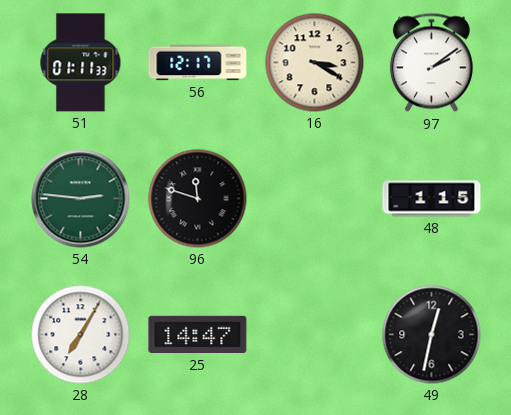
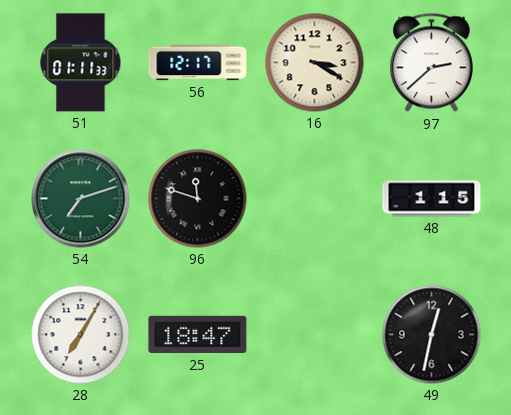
97: 2:09 -> 2:38 (431, 63)
54: 2:46 -> 7:12 (81, 199)
25: 14:47 -> 18:47 (198, 335)
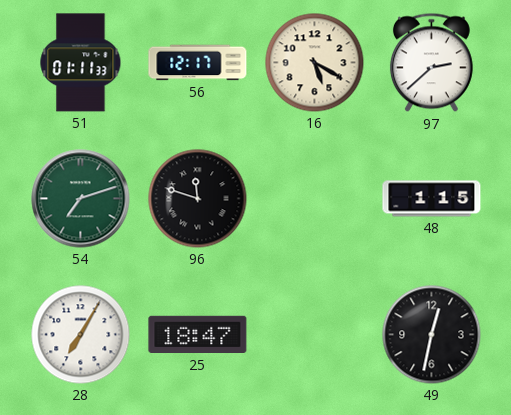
16: 3:20 -> 5:20 (315, 63)
